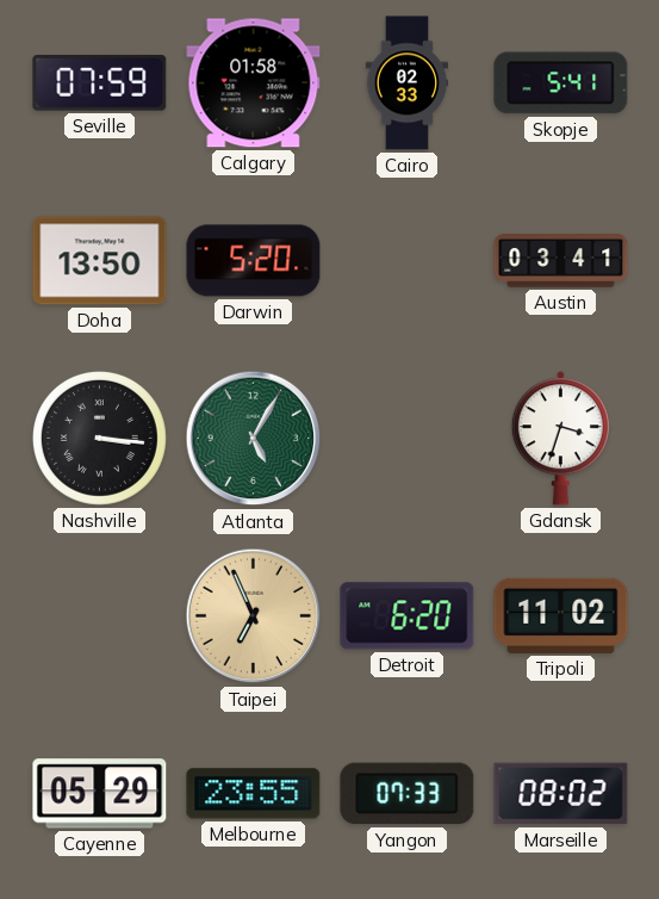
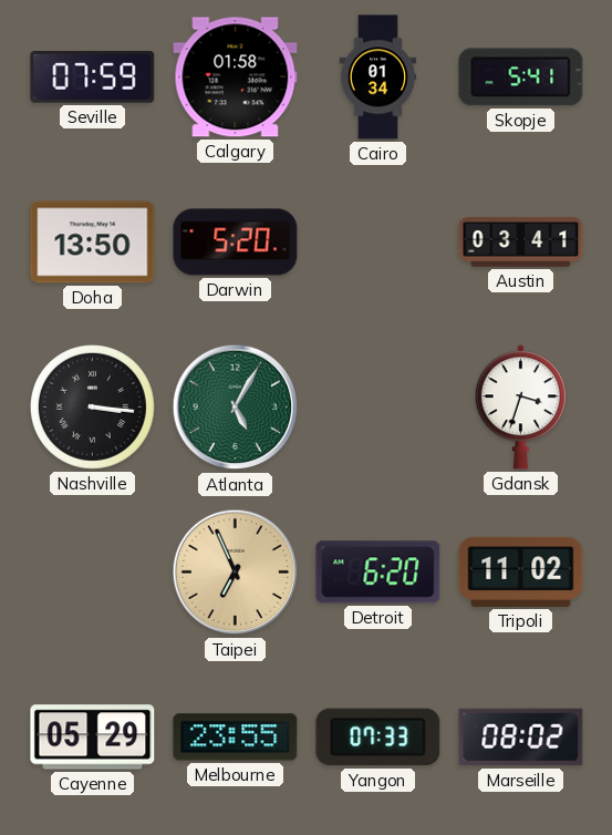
Cairo: 02:33 -> 01:34 (378, 78)
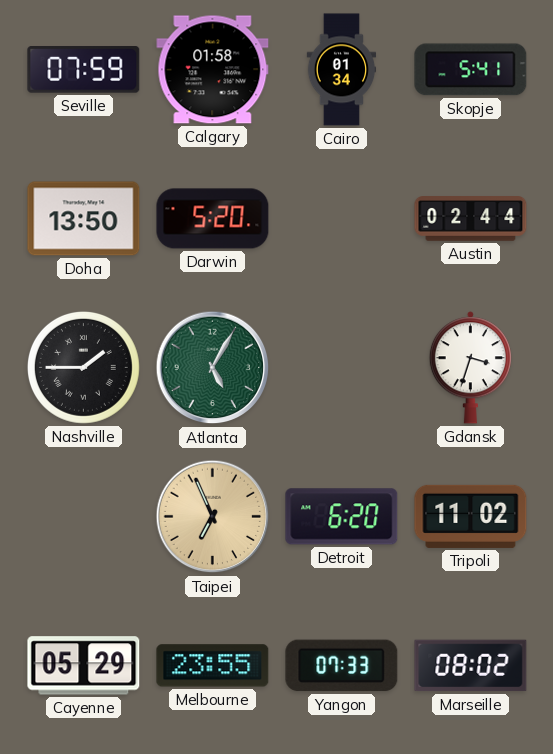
Austin: 03:41 -> 02:44 (471, 219)
Nashville: 3:16 -> 1:45 (83, 367)
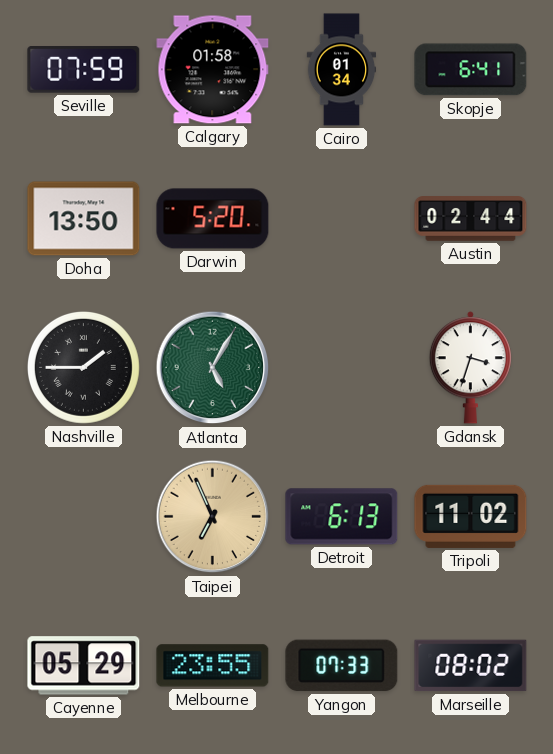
Skopje: 5:41 -> 6:41 (471, 70)
Detroit: 6:20 -> 6:13 (342, 517)
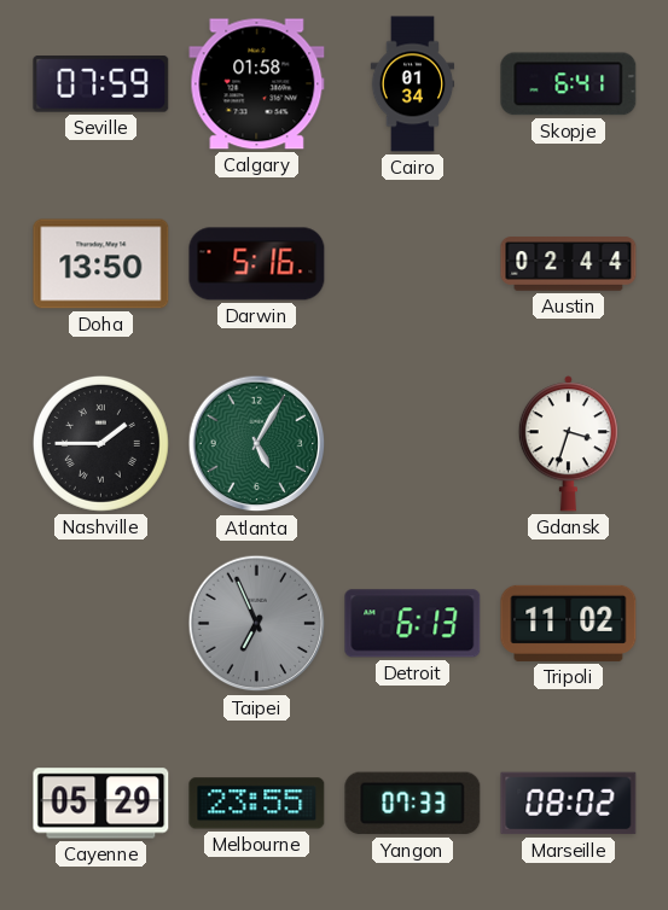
Darwin: 5:20 -> 5:16 (257, 264)
Taipei dial: champagne -> grey (257, 624)
